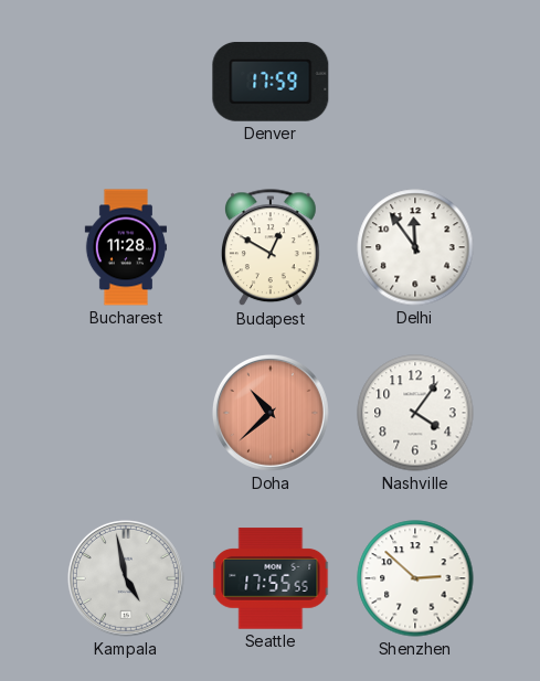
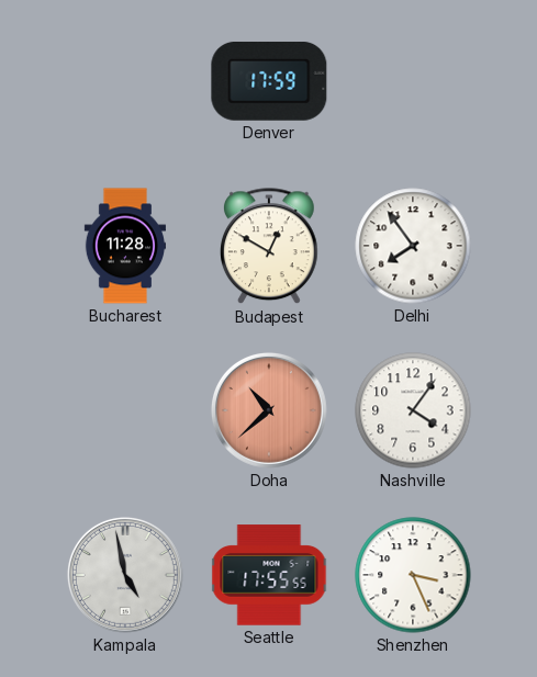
Delhi: 11:54 -> 7:54 (413, 246)
Shenzhen: 2:52 -> 3:26 (413, 575)
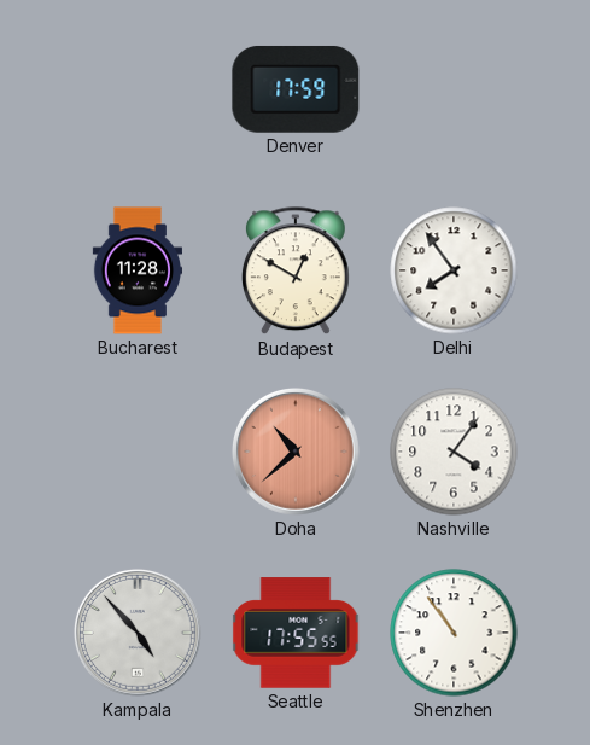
Kampala: 4:58 -> 4:53 (138, 633)
Shenzhen: 3:26 -> 10:54 (454, 633)
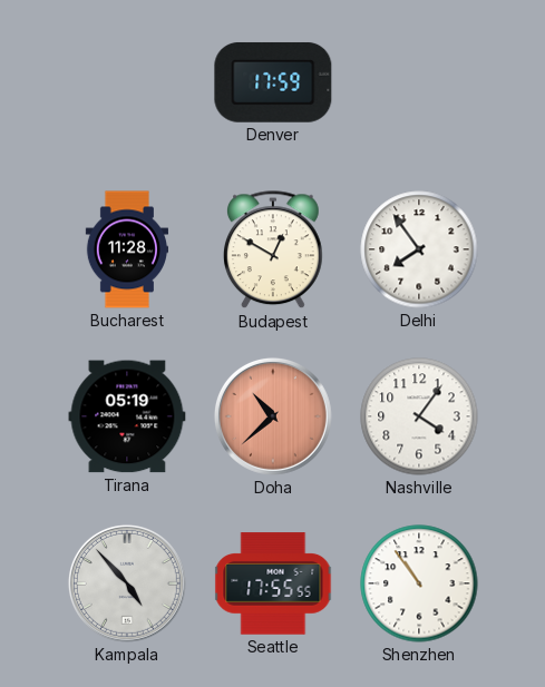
Tirana: none -> 05:19 (127, 416)
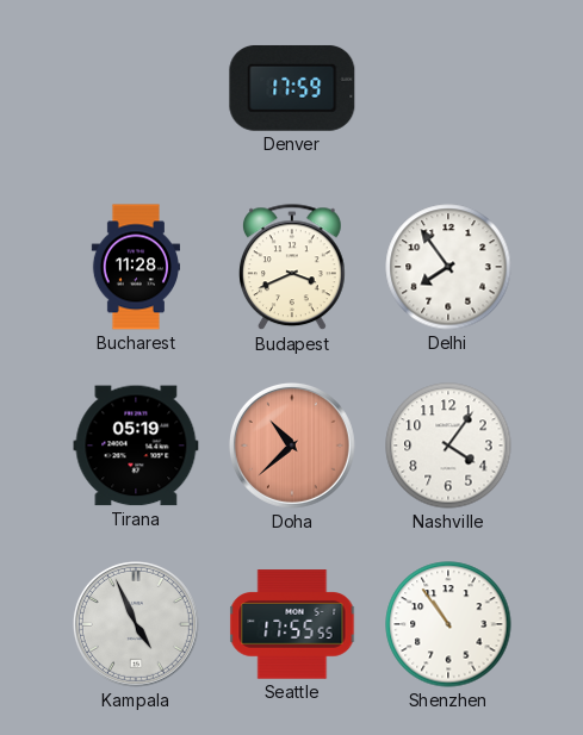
Budapest: 12:50 -> 3:41 (293, 268)
Kampala: 4:53 -> 4:56 (136, 624)
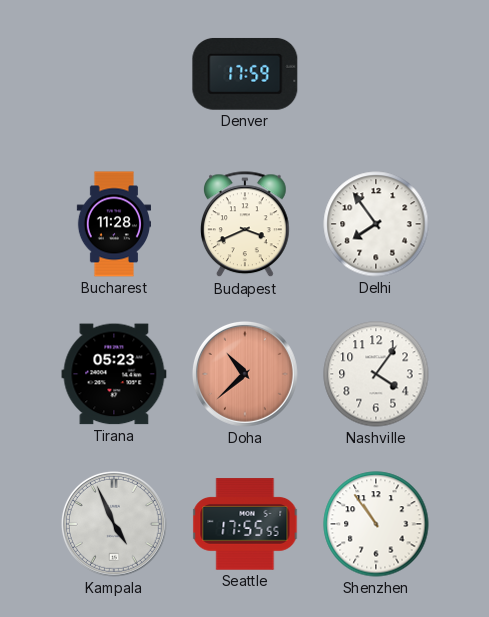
Tirana: 05:19 -> 05:23 (114, 374)
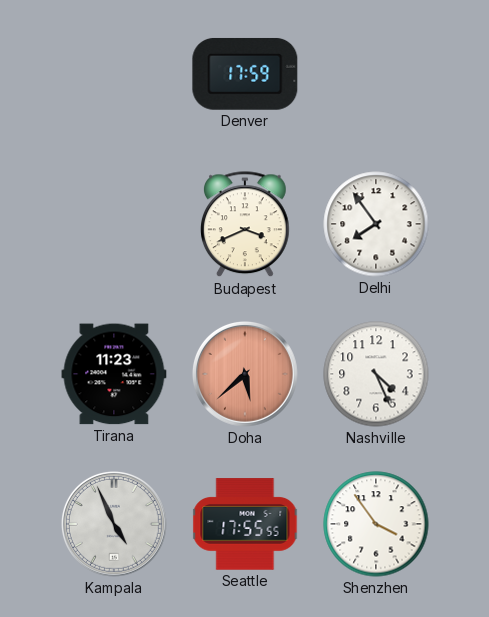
Bucharest: 11:28 -> none (113, 224)
Tirana: 05:23 -> 11:23 (114, 374)
Doha: 10:38 -> 5:38 (245, 374)
Nashville: 4:06 -> 4:26 (376, 374)
Shenzhen: 10:54 -> 3:54 (376, 524)
